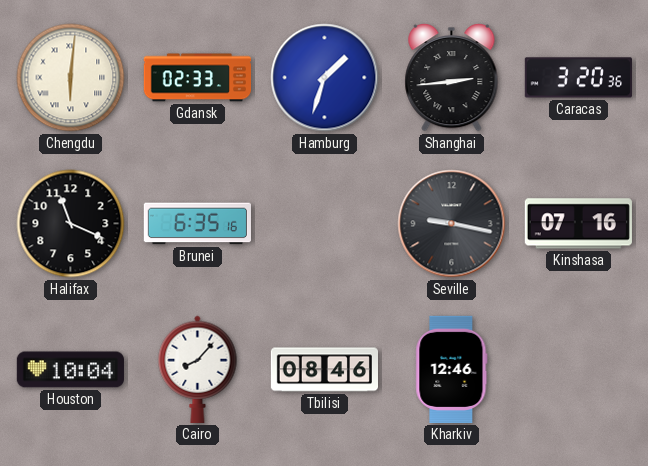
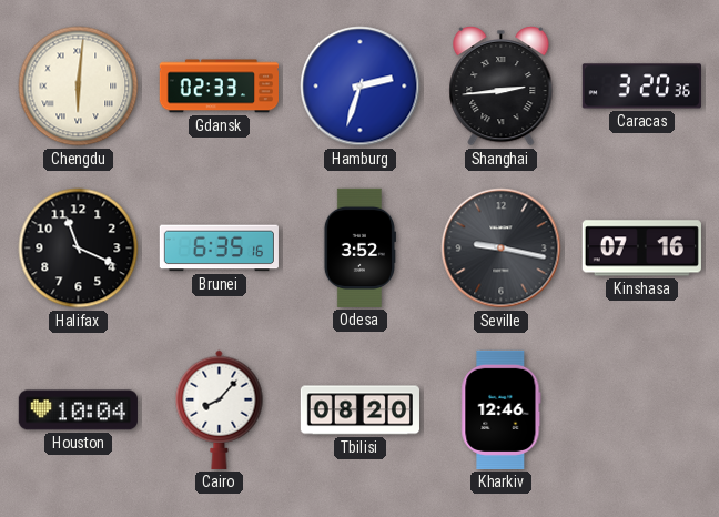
Hamburg: 1:33 -> 2:33 (361, 87)
Odesa: none -> 3:52 (358, 247)
Tbilisi: 08:46 -> 08:20 (359, 410)
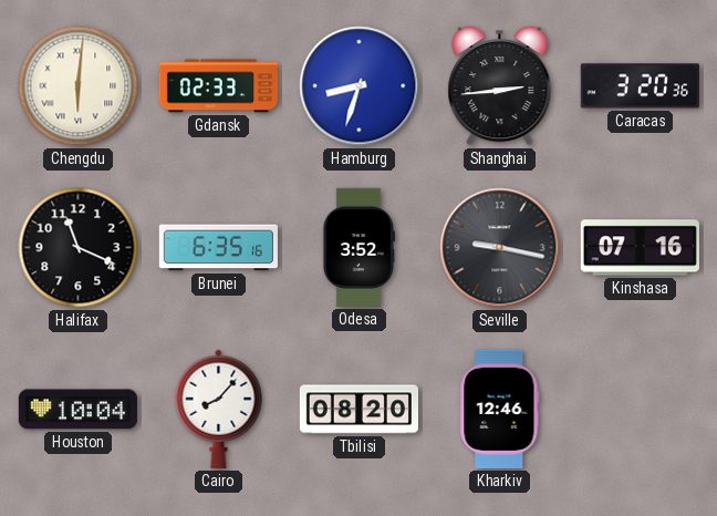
Hamburg: 2:33 -> 8:33 (360, 86)
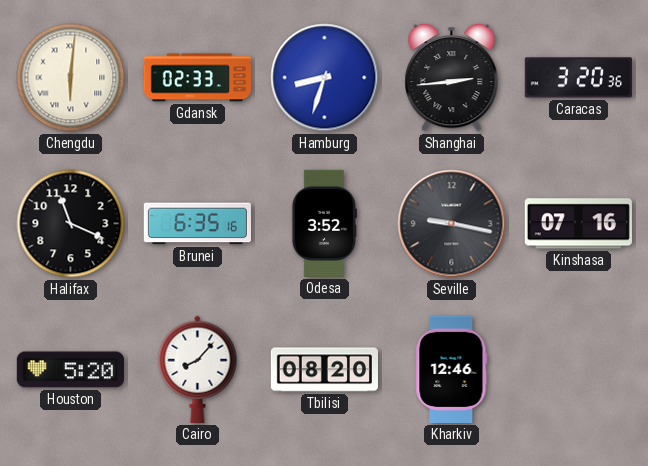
Houston: 10:04 -> 5:20 (70, 370)
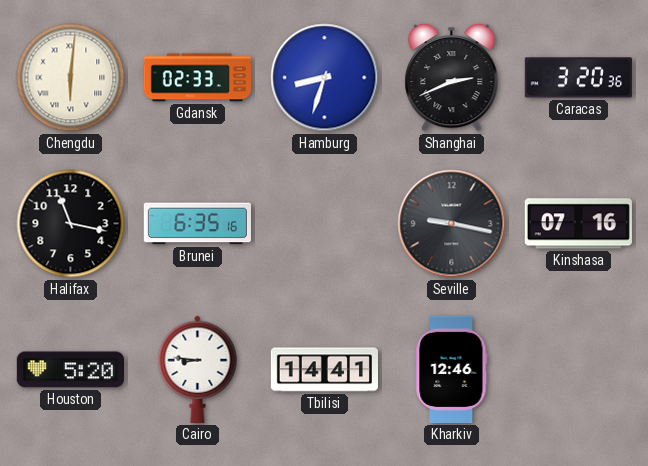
Shanghai: 2:44 -> 2:41 (452, 78)
Halifax: 11:19 -> 11:17 (71, 224)
Odesa: 3:52 -> none (323, 223)
Cairo: 8:07 -> 8:46 (198, 369)
Tbilisi: 08:20 -> 14:41 (324, 370)
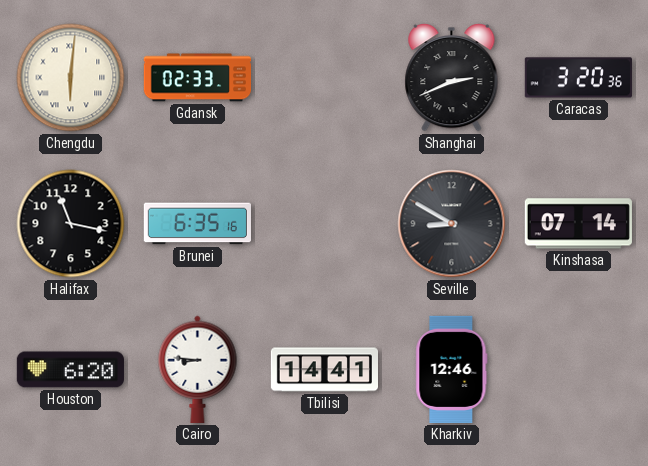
Hamburg: 8:33 -> none (325, 78)
Seville: 9:17 -> 8:50 (452, 224)
Kinshasa: 07:16 -> 07:14 (578, 224)
Houston: 5:20 -> 6:20 (70, 370)
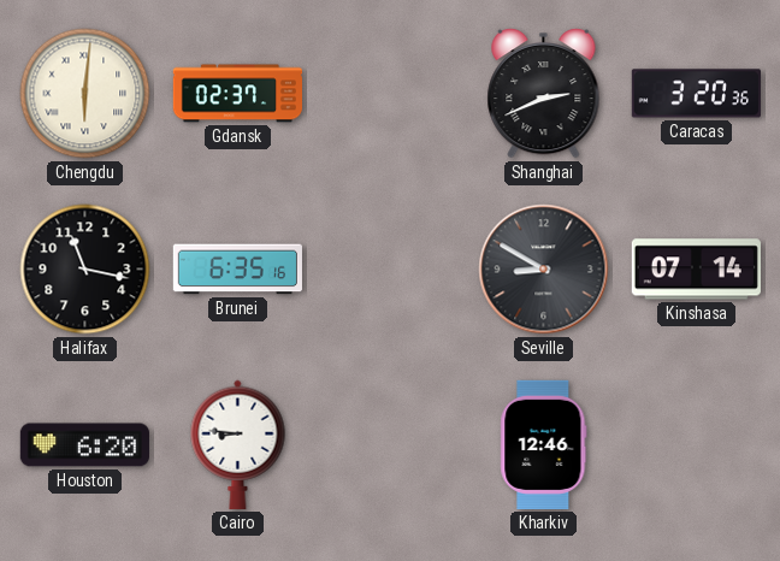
Gdansk: 02:33 -> 02:37 (237, 94)
Tbilisi: 14:41 -> none (324, 370)
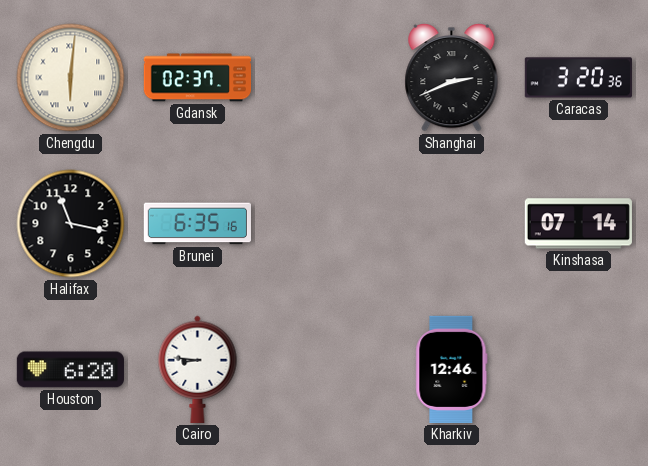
Seville: 8:50 -> none (544, 270)
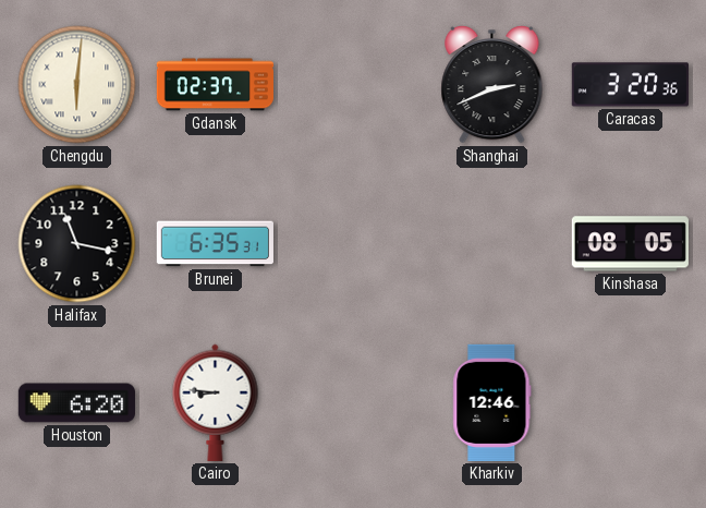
Brunei: 6:35:16 -> 6:35:31 (215, 244)
Kinshasa: 07:14 -> 08:05 (630, 244)
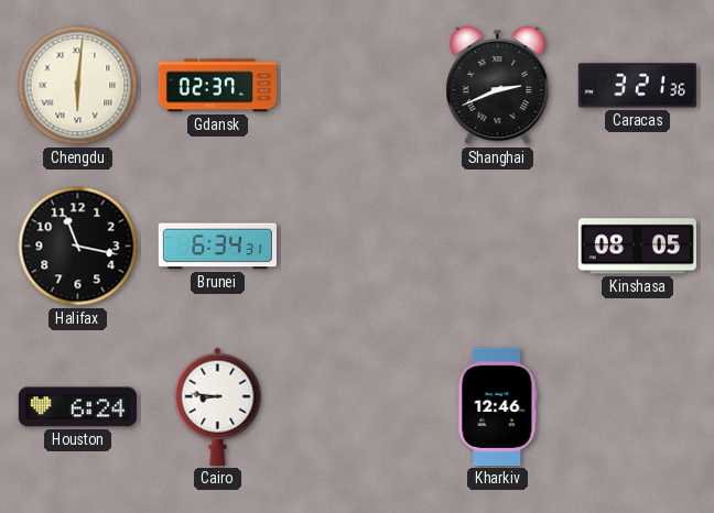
Caracas: 3:20 -> 3:21 (637, 86)
Brunei: 6:35 -> 6:34 (217, 247)
Houston: 6:20 -> 6:24 (77, 407)
